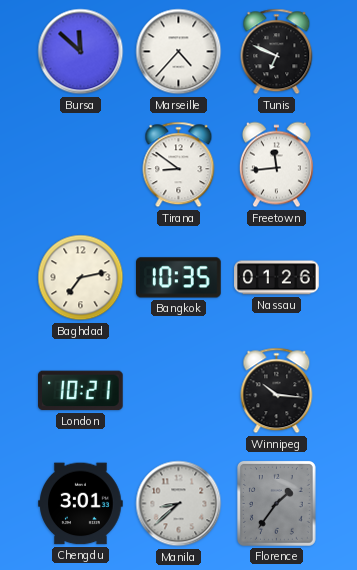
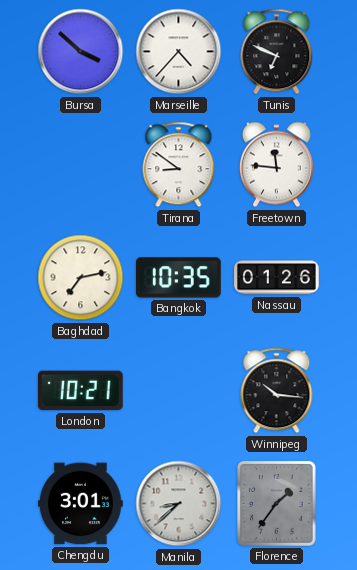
Bursa: 11:52 -> 3:52 (81, 52)
Freetown: 11:44 -> 11:46 (276, 165)
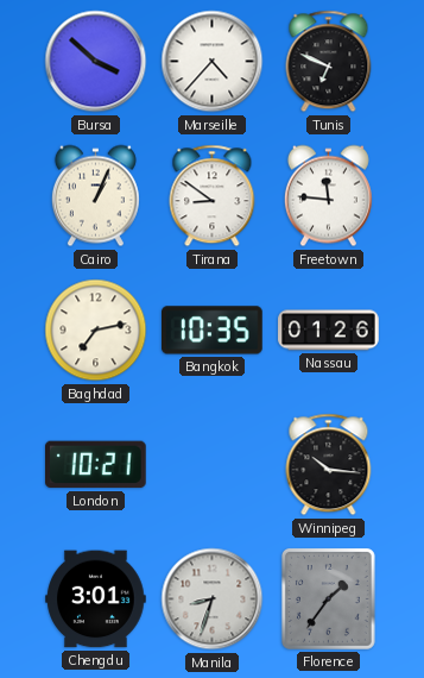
Cairo: none -> 1:04 (95, 196)
Manila: 8:38 -> 8:33 (213, 599)
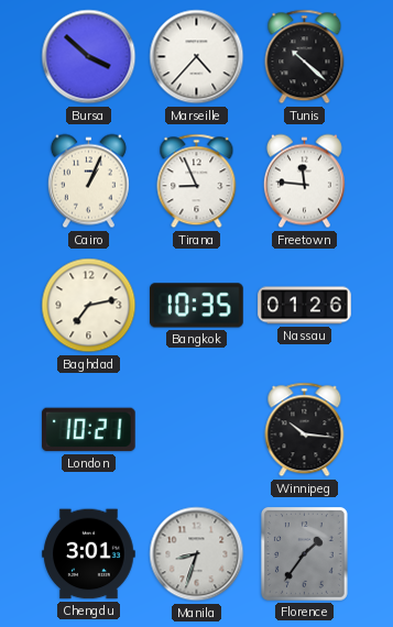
Tunis: 6:49 -> 10:22 (305, 57)
Tirana: 8:51 -> 8:56 (197, 182)
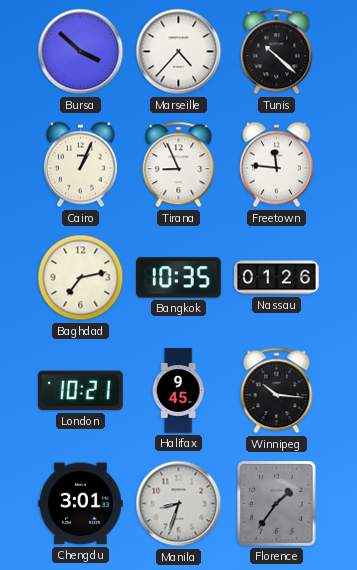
Halifax: none -> 9:45 (178, 391)
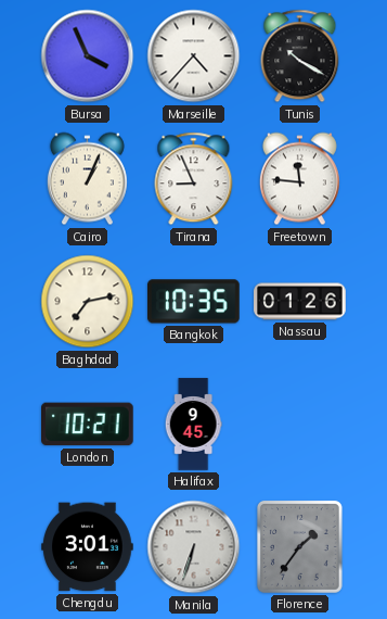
Bursa: 3:52 -> 3:56 (88, 56)
Tunis: 10:22 -> 10:20 (300, 56)
Winnipeg: 10:16 -> none (277, 391)
Manila: 8:33 -> 6:33 (194, 547)
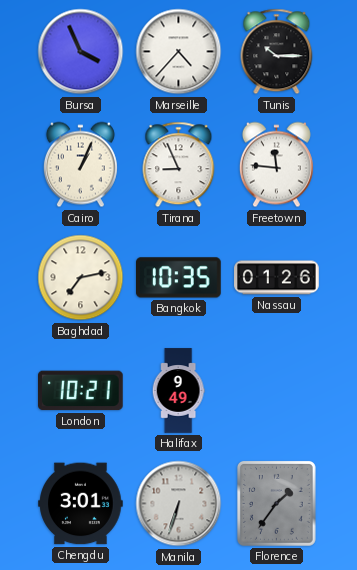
Tunis: 10:20 -> 10:15 (277, 52)
Halifax: 9:45 -> 9:49 (178, 391)
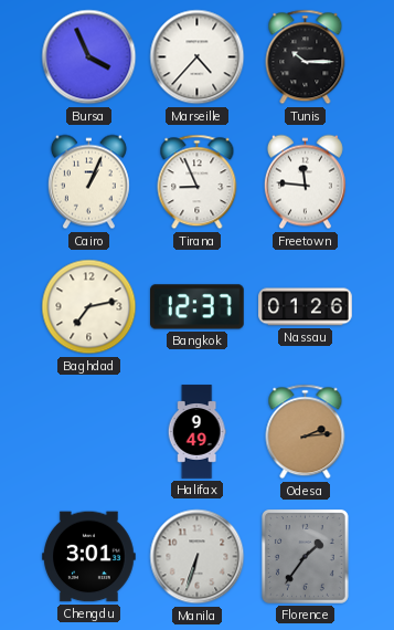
Bangkok: 10:35 -> 12:37 (198, 307)
London: 10:21 -> none (81, 391)
Odesa: none -> 2:14 (306, 432)
